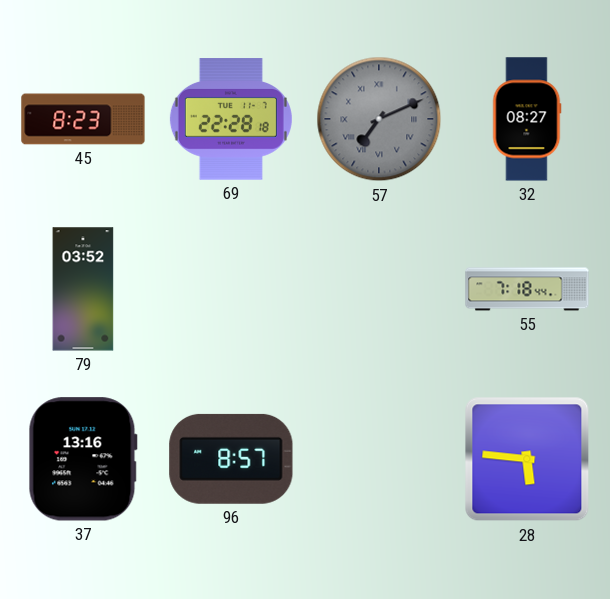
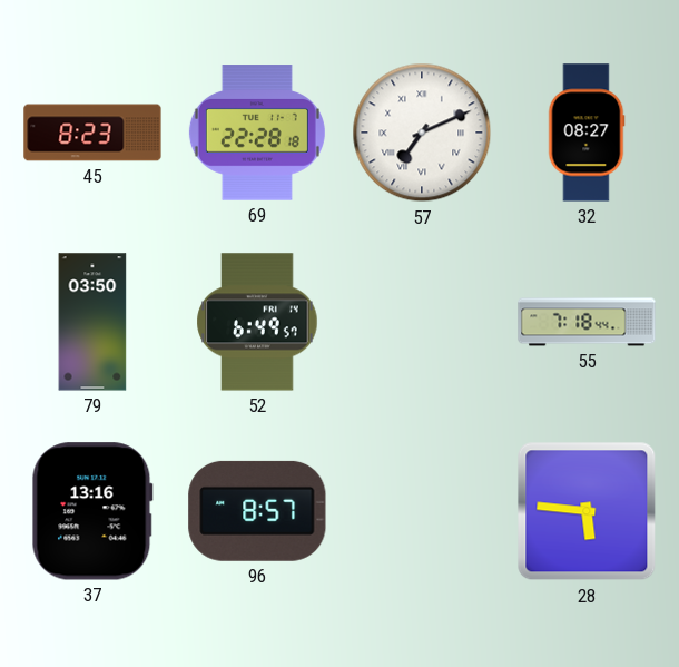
57 dial: grey -> white (422, 133)
79: 03:52 -> 03:50 (92, 322)
52: none -> 6:49 (257, 322)
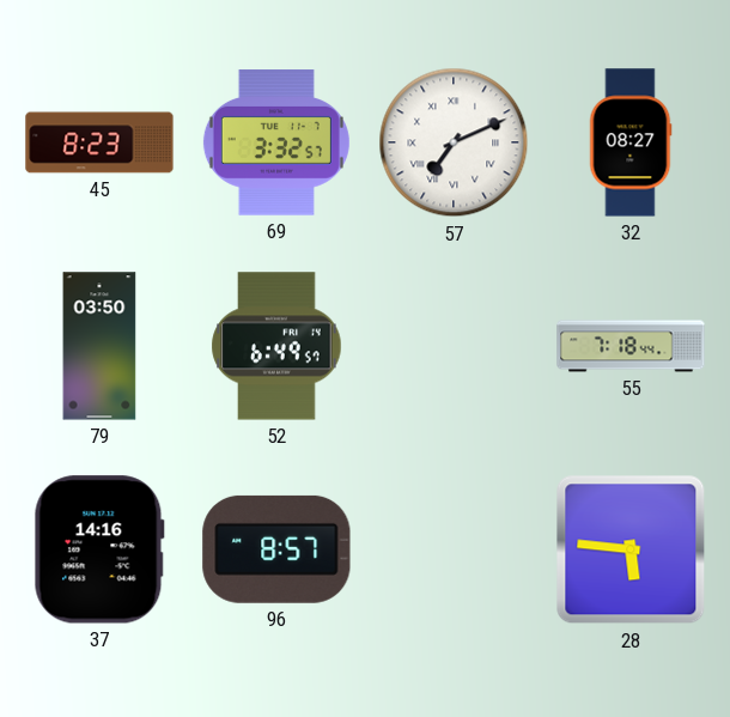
69: 22:28 -> 3:32 (276, 142)
37: 13:16 -> 14:16 (99, 549)
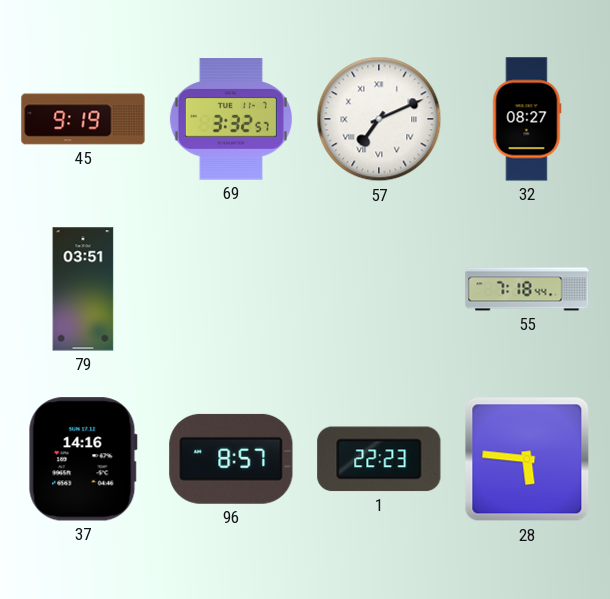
45: 8:23 -> 9:19 (83, 119)
79: 03:50 -> 03:51 (83, 289)
52: 6:49 -> none (276, 346)
1: none -> 22:23 (379, 459)
